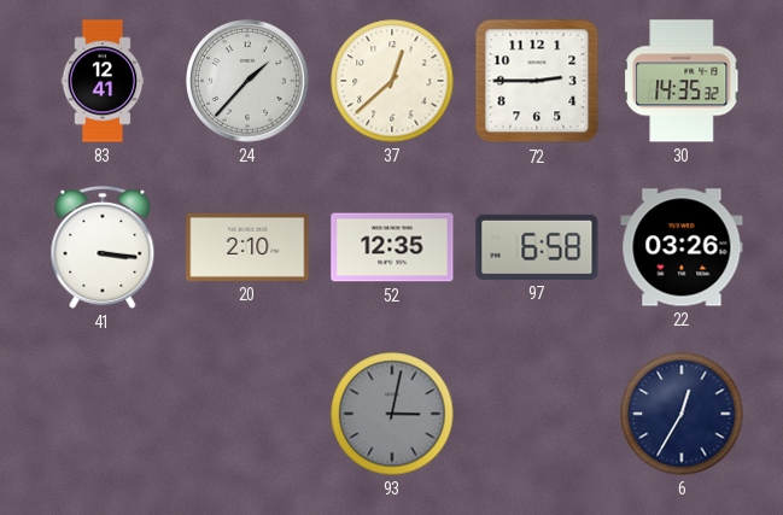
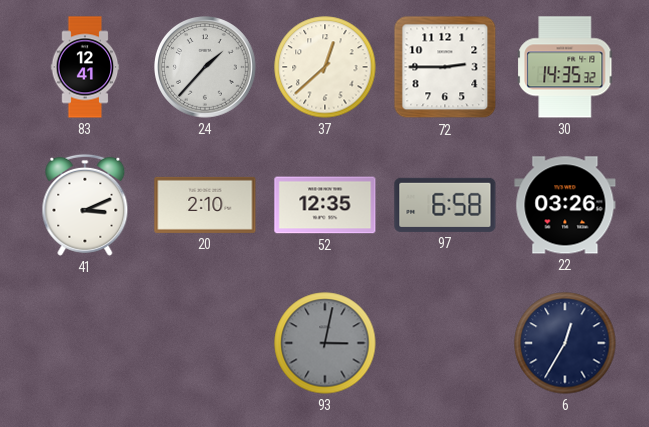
41: 3:16 -> 3:11 (85, 205)
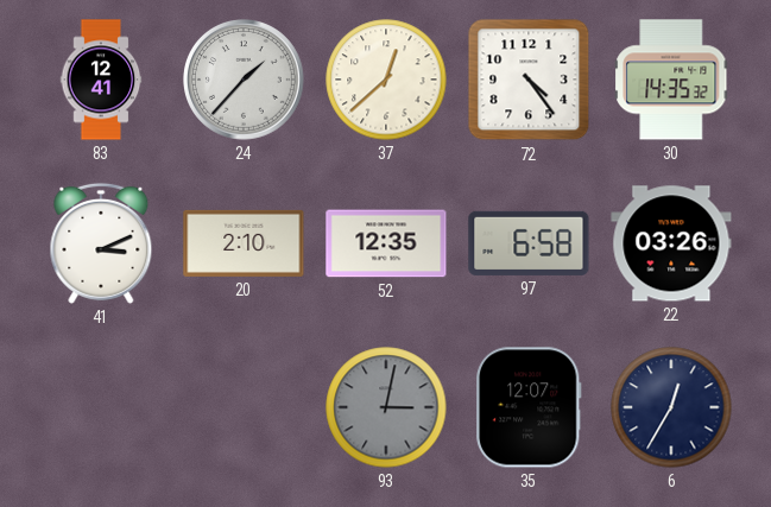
72: 2:45 -> 4:24 (529, 80)
35: none -> 12:07 (529, 407)
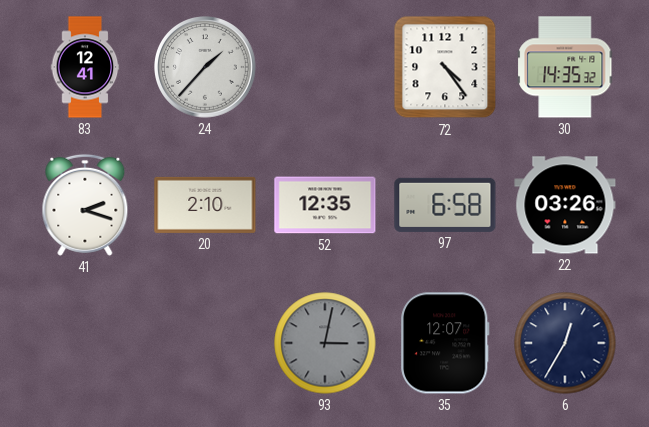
37: 12:38 -> none (386, 80)
41: 3:11 -> 2:18 (85, 205)
